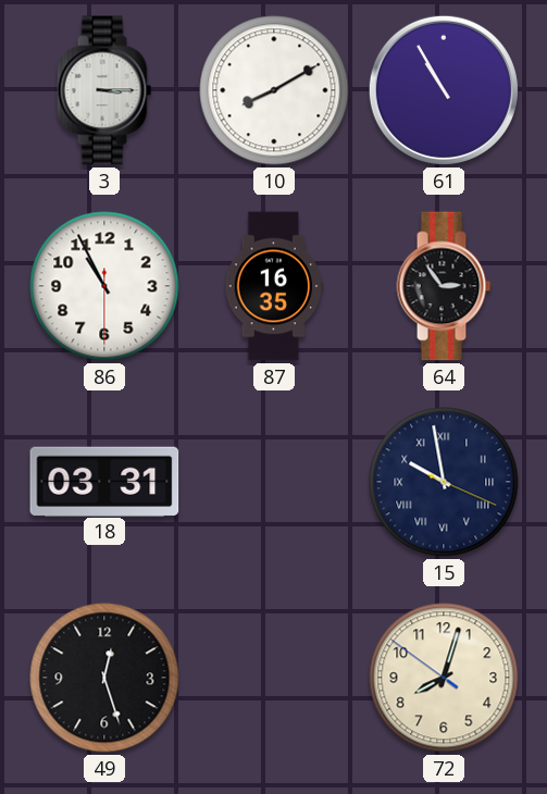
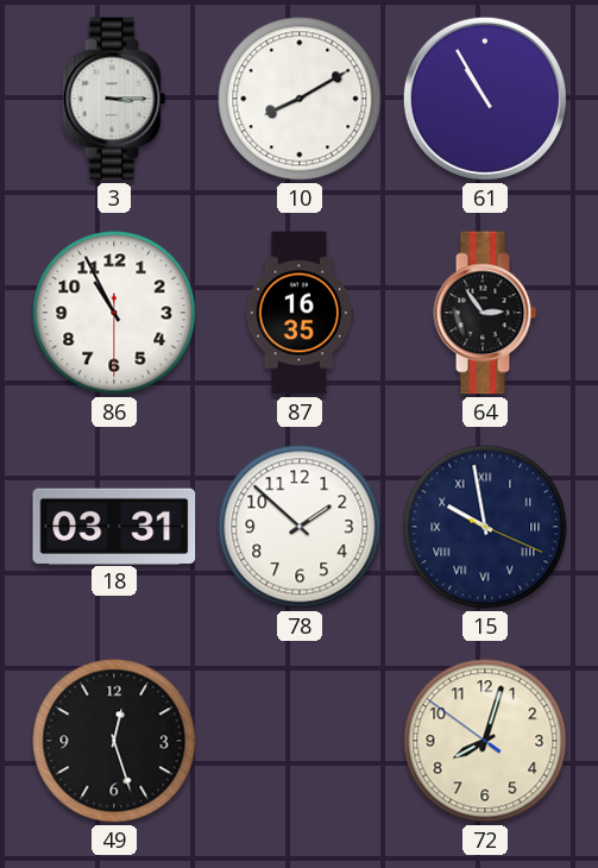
78: none -> 1:52 (300, 527)
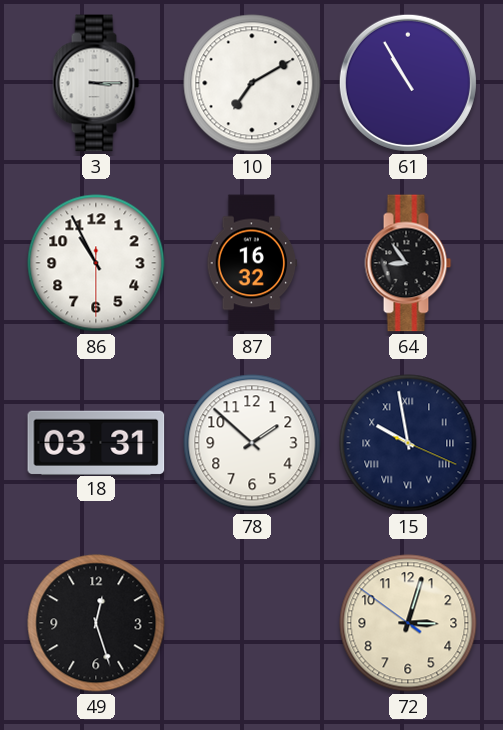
10: 8:10 -> 7:10 (252, 83)
87: 16:35 -> 16:32 (252, 263)
64: 2:54 -> 8:54 (408, 263)
72: 8:02 -> 3:02 (408, 623)
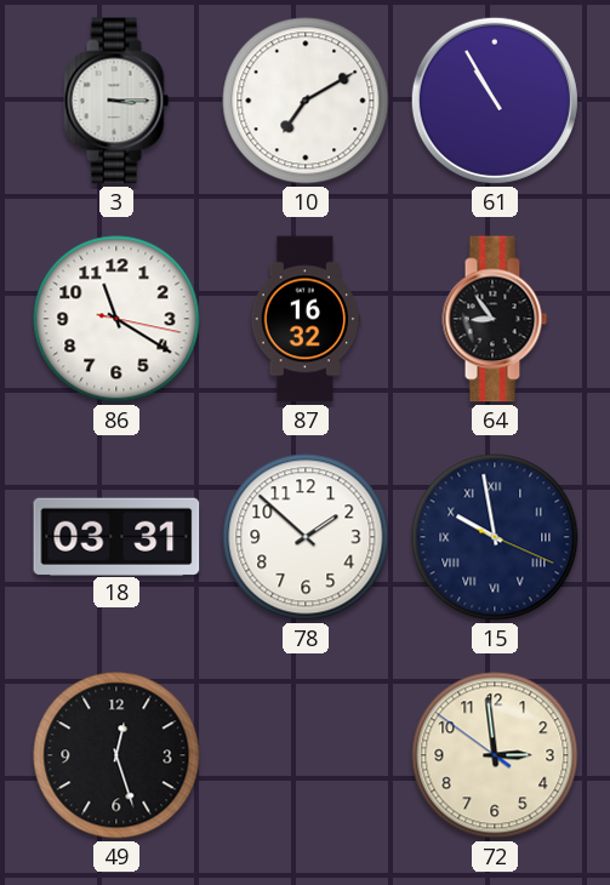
86: 10:55 -> 11:20 (116, 319)
72: 3:02 -> 2:58 (495, 755)
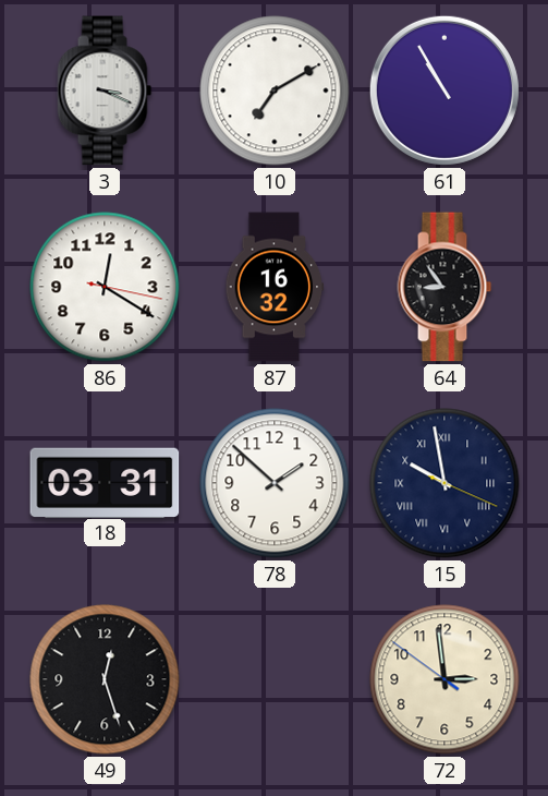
3: 3:15 -> 3:19 (105, 91)
86: 11:20 -> 12:20 (105, 287)
